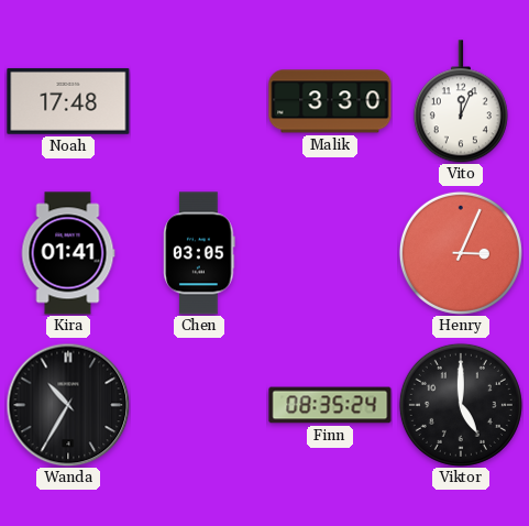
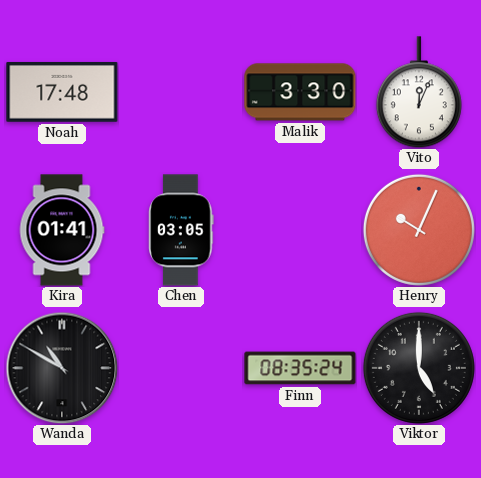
Henry: 3:04 -> 10:04 (419, 230)
Wanda: 10:35 -> 10:50 (62, 368)
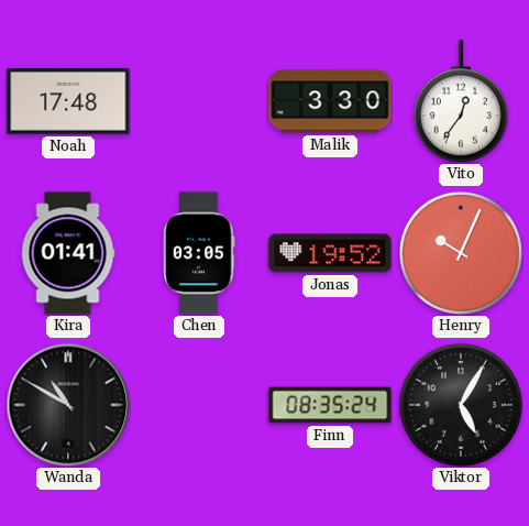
Vito: 12:04 -> 12:36 (461, 101)
Jonas: none -> 19:52 (330, 253)
Viktor: 5:00 -> 5:05 (461, 405)
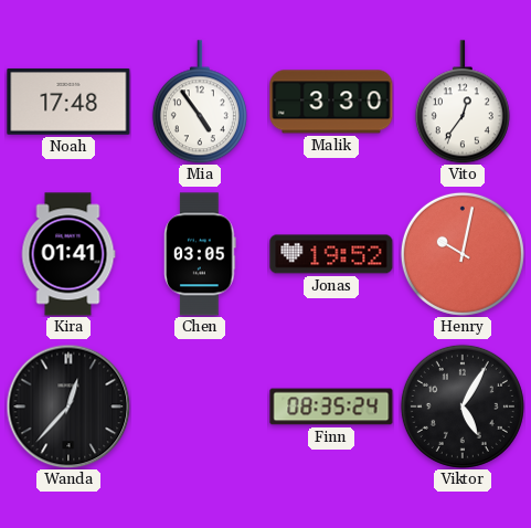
Mia: none -> 4:54 (200, 102)
Henry: 10:04 -> 10:02 (463, 254)
Wanda: 10:50 -> 12:37 (68, 406)
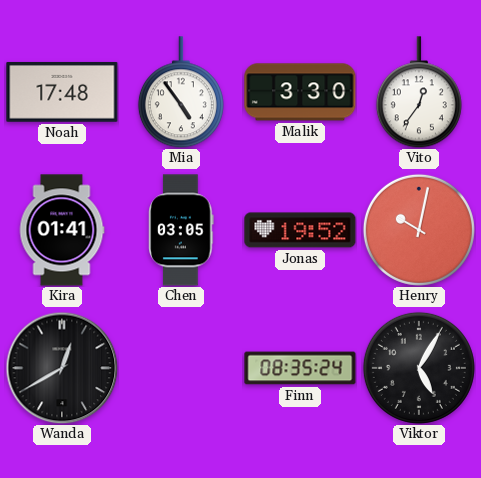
Wanda: 12:37 -> 12:40 (62, 368)
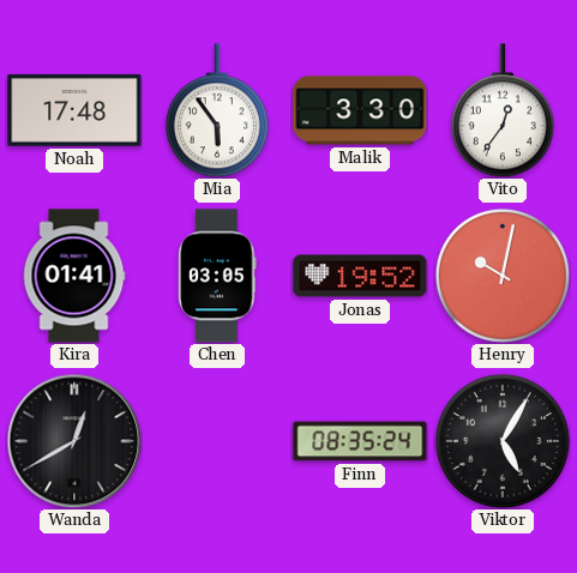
Mia: 4:54 -> 5:54 (217, 110)
